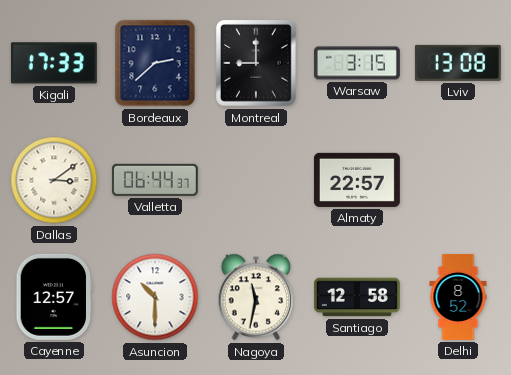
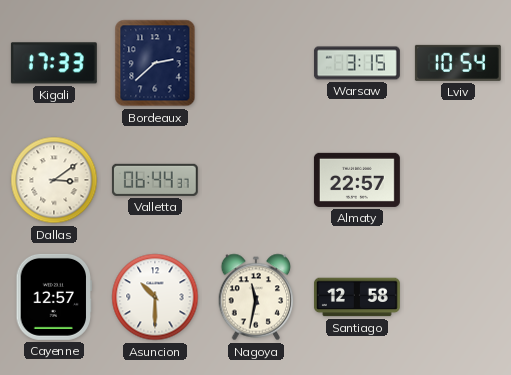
Montreal: 9:00 -> none (256, 63)
Lviv: 13:08 -> 10:54 (458, 63)
Delhi: 8:52 -> none (458, 297)
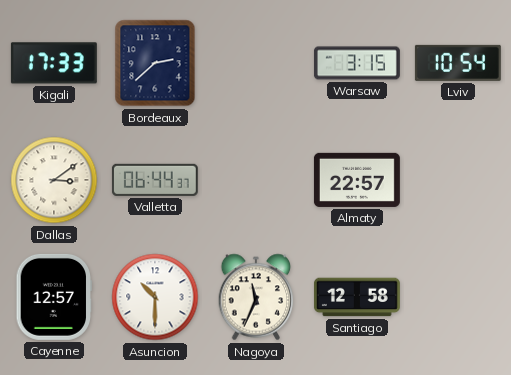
Nagoya: 11:32 -> 11:34 (256, 297)
